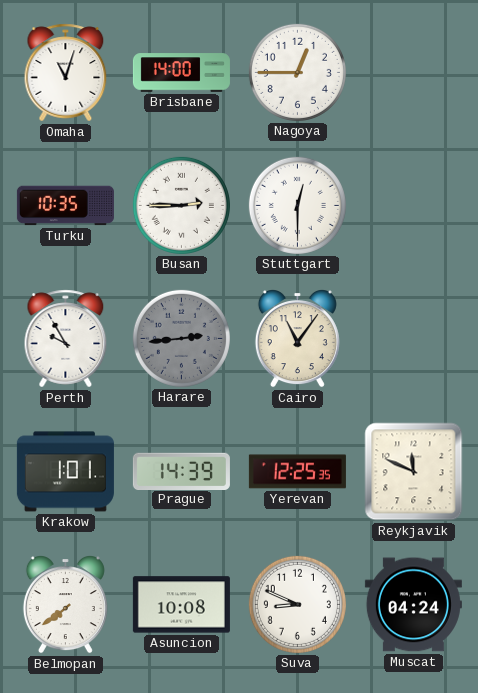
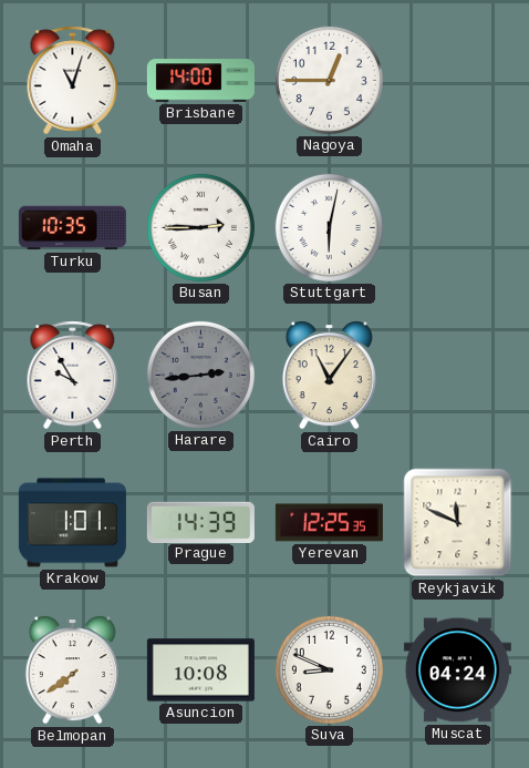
Stuttgart: 12:30 -> 6:02 (329, 227)
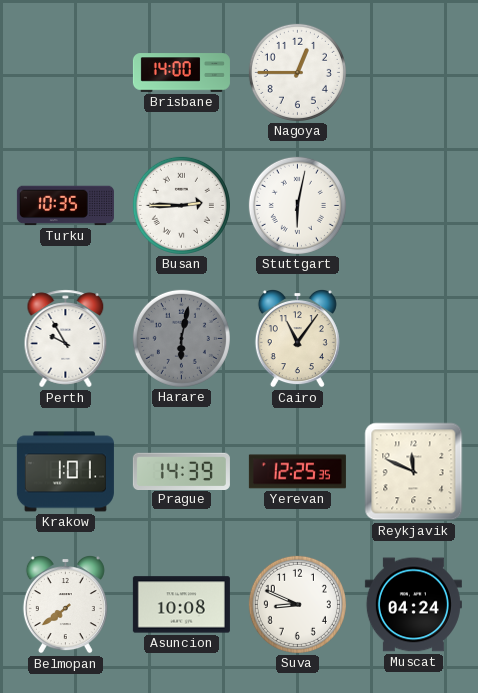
Omaha: 11:03 -> none (73, 81)
Harare: 2:44 -> 6:02 (181, 338)
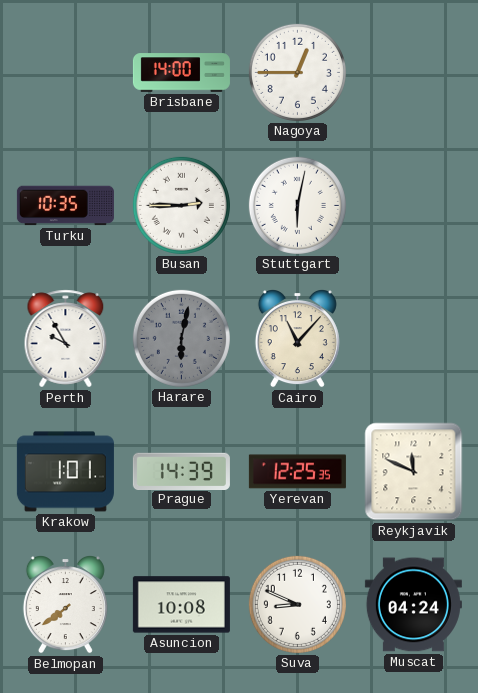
Cairo: 11:06 -> 11:07 (297, 339)
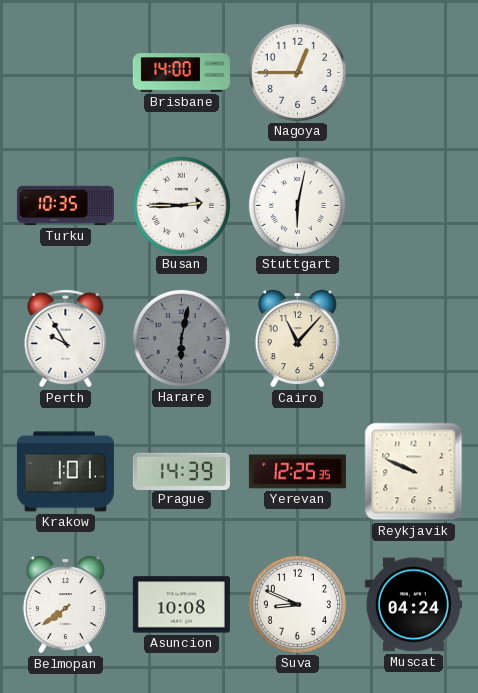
Reykjavik: 11:49 -> 9:49 (414, 472)
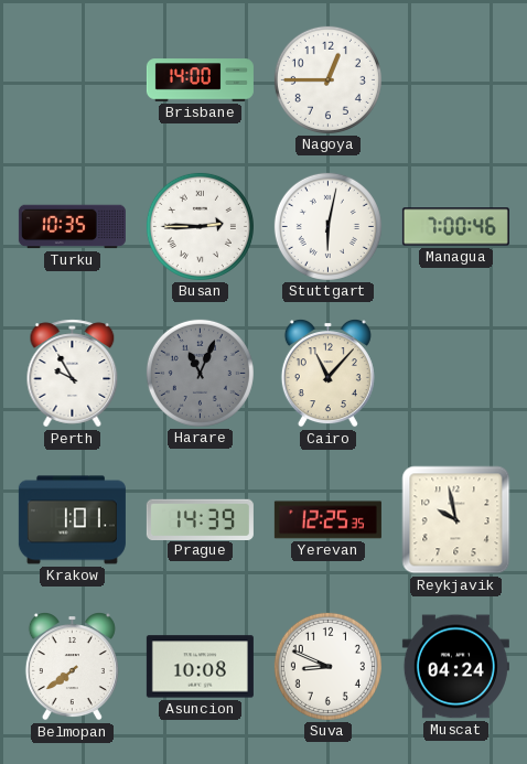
Managua: none -> 7:00 (455, 227)
Harare: 6:02 -> 11:04 (200, 373)
Reykjavik: 9:49 -> 9:58 (456, 520)
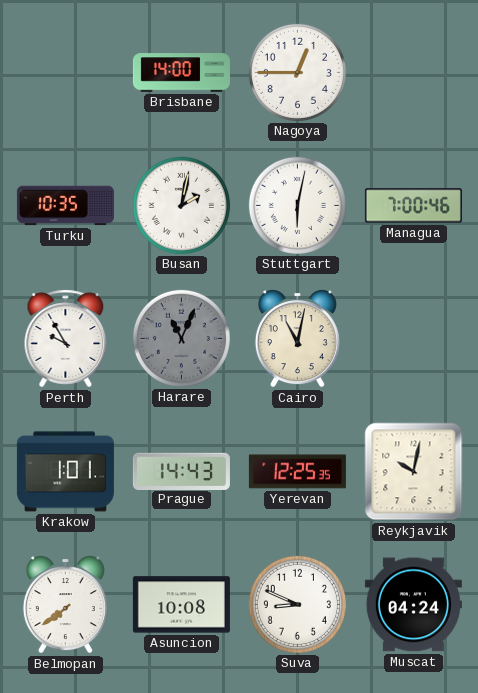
Busan: 2:45 -> 2:02 (181, 205)
Cairo: 11:07 -> 11:02 (297, 339)
Prague: 14:39 -> 14:43 (181, 471)
Reykjavik: 9:58 -> 10:02 (414, 472)
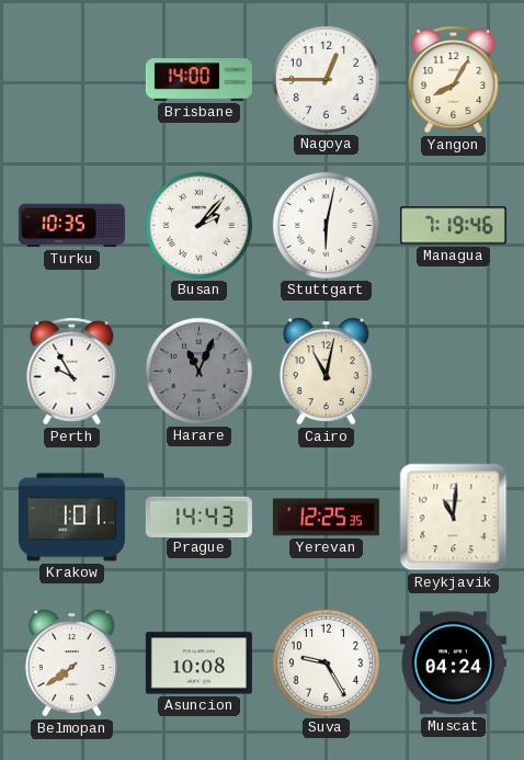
Yangon: none -> 8:05 (454, 80)
Busan: 2:02 -> 2:07 (198, 225)
Managua: 7:00 -> 7:19 (453, 226)
Reykjavik: 10:02 -> 11:01 (454, 518)
Suva: 8:49 -> 9:25 (326, 662)
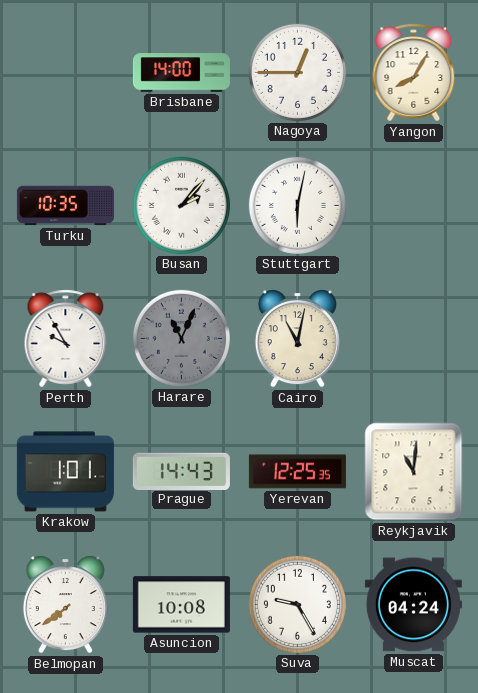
Managua: 7:19 -> none (453, 226)
